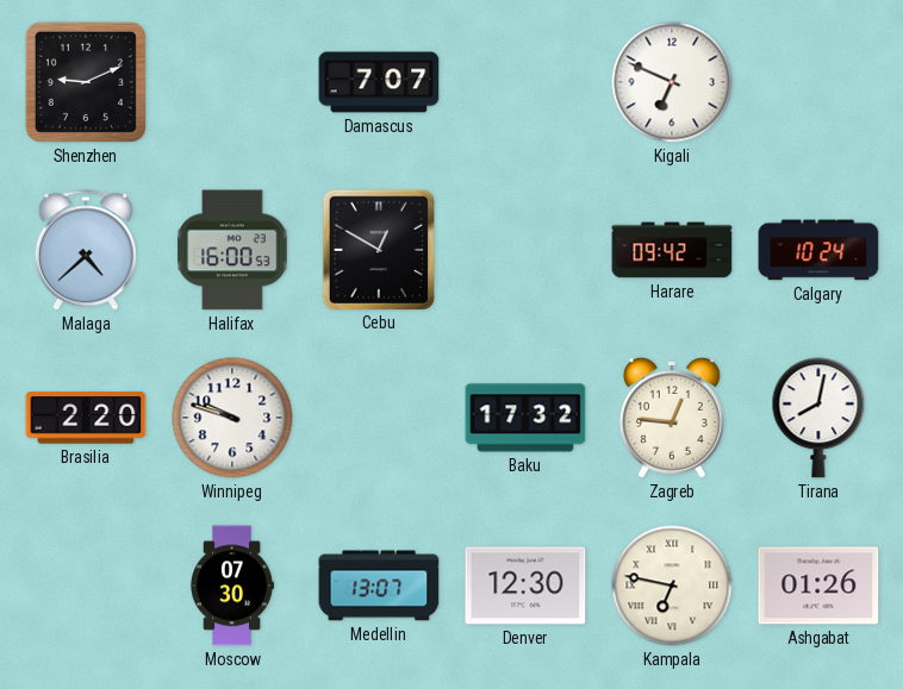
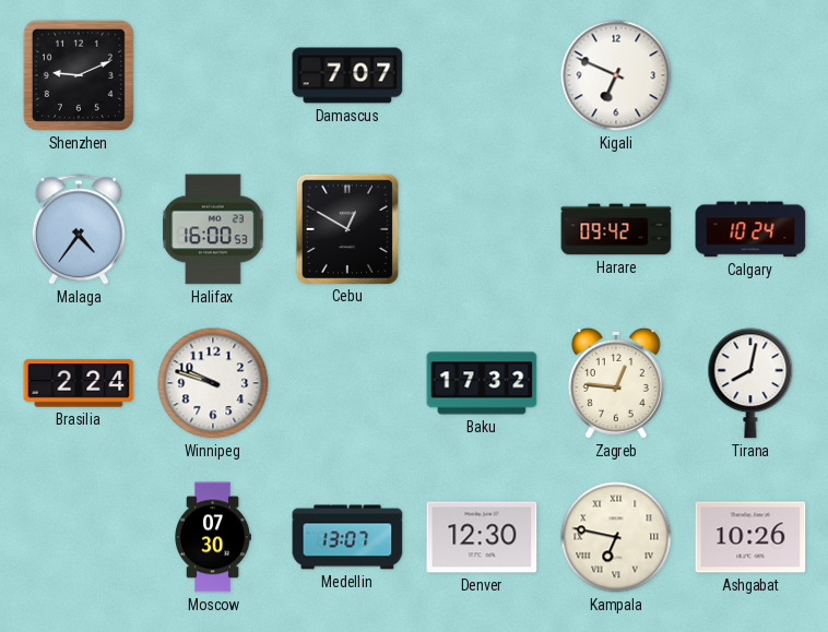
Malaga: 4:38 -> 4:36 (79, 229)
Brasilia: 2:20 -> 2:24 (79, 383)
Ashgabat: 01:26 -> 10:26 (750, 537)
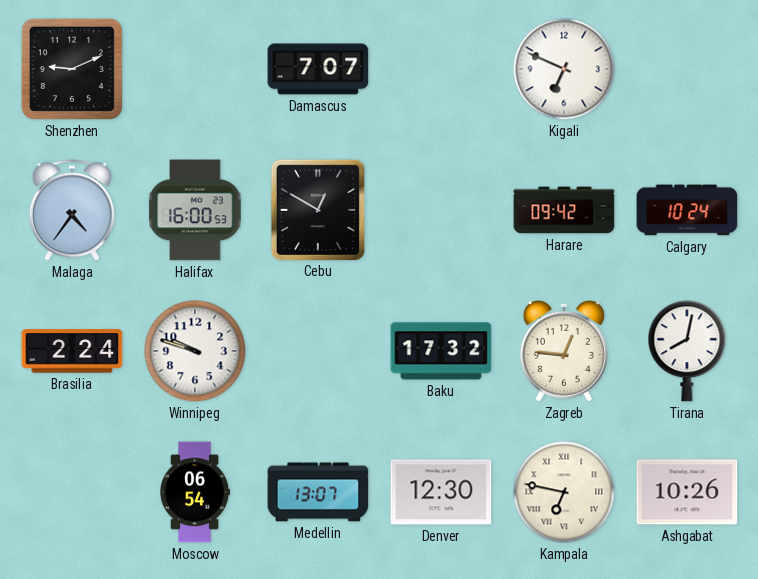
Moscow: 07:30 -> 06:54 (195, 492)
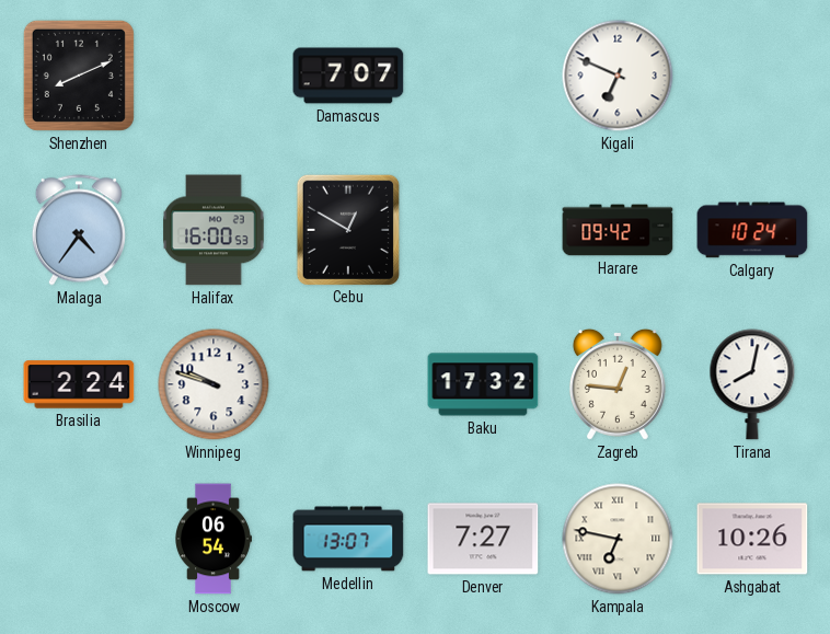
Shenzhen: 9:11 -> 8:11 (79, 76)
Denver: 12:30 -> 7:27 (483, 539)
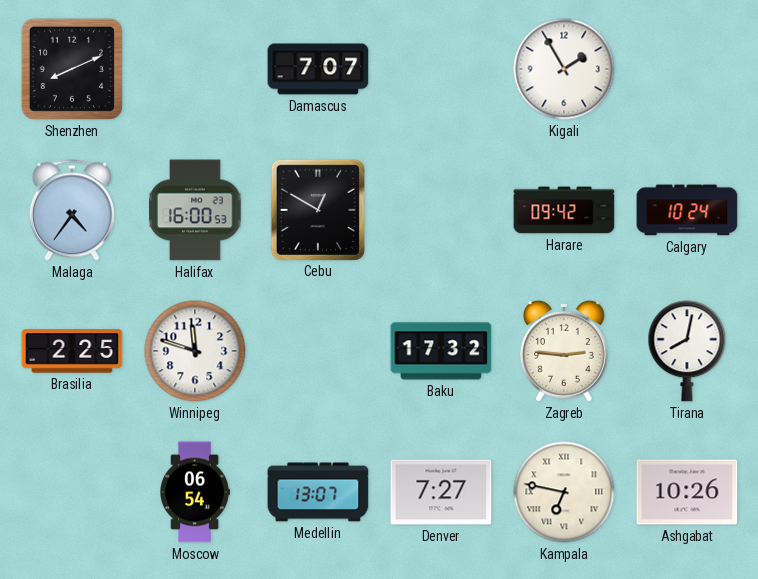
Kigali: 6:49 -> 1:55 (564, 69)
Brasilia: 2:24 -> 2:25 (72, 351)
Winnipeg: 9:48 -> 11:48 (195, 351)
Zagreb: 12:46 -> 2:46 (564, 351)
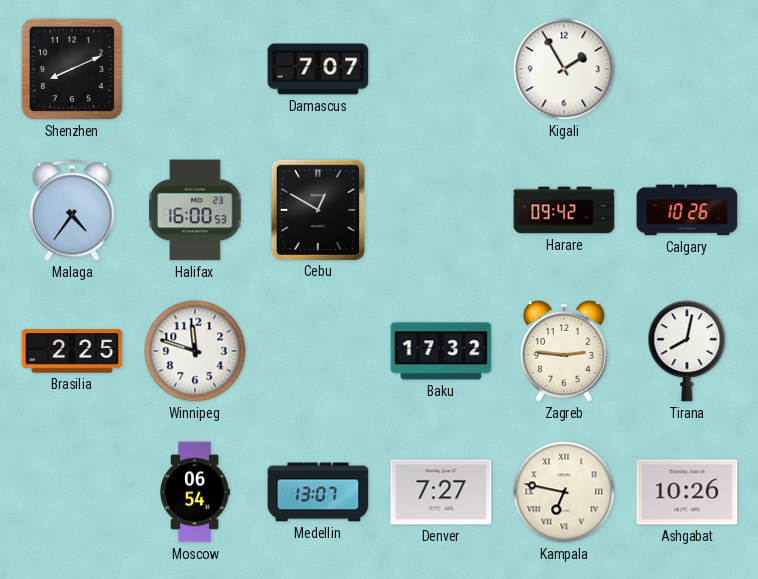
Calgary: 10:24 -> 10:26 (687, 210)
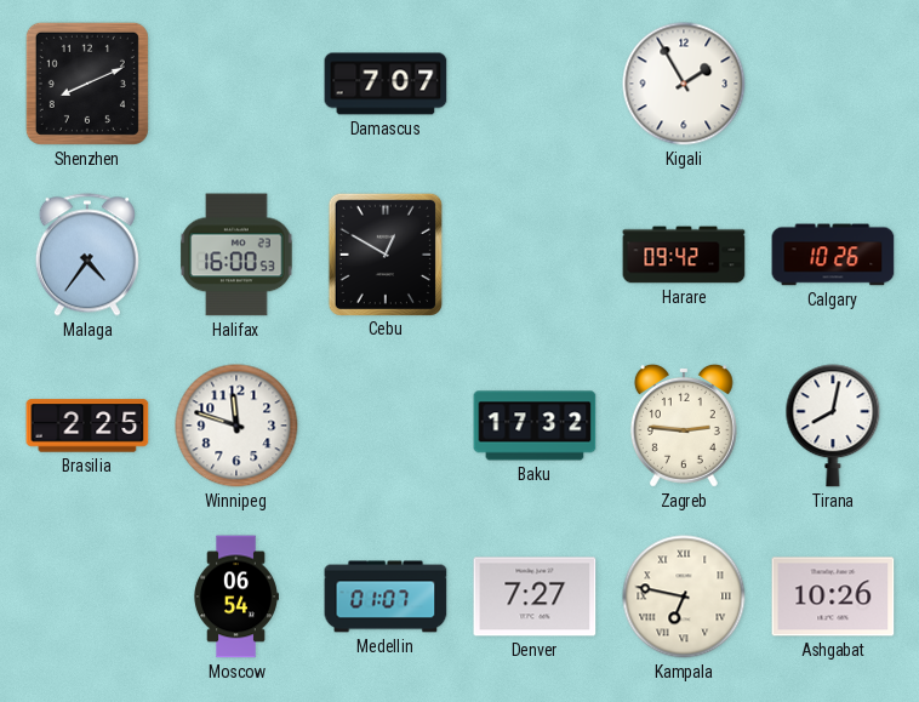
Medellin: 13:07 -> 01:07 (386, 597)
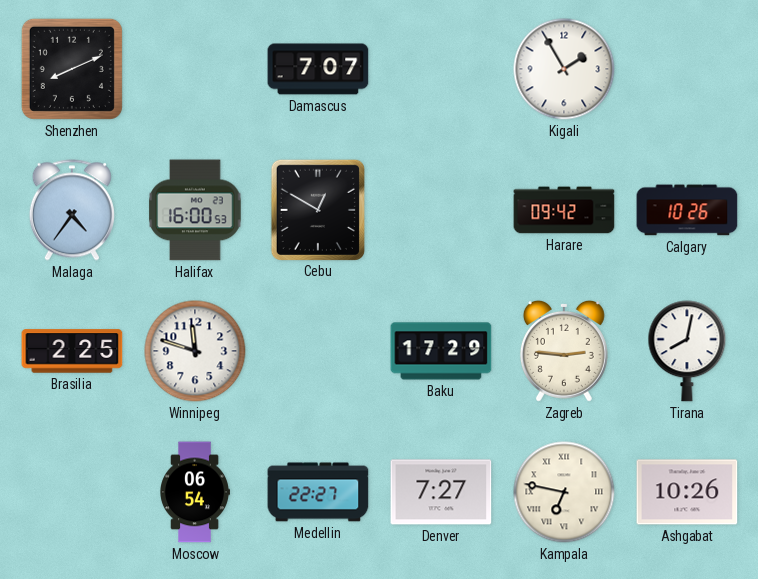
Baku: 17:32 -> 17:29 (441, 351)
Medellin: 01:07 -> 22:27 (318, 492)
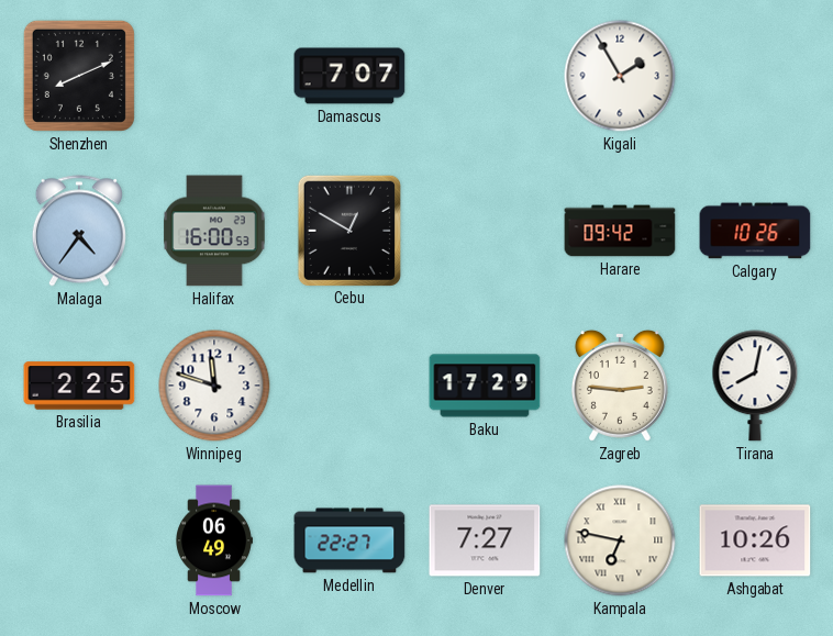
Moscow: 06:54 -> 06:49 (214, 540)
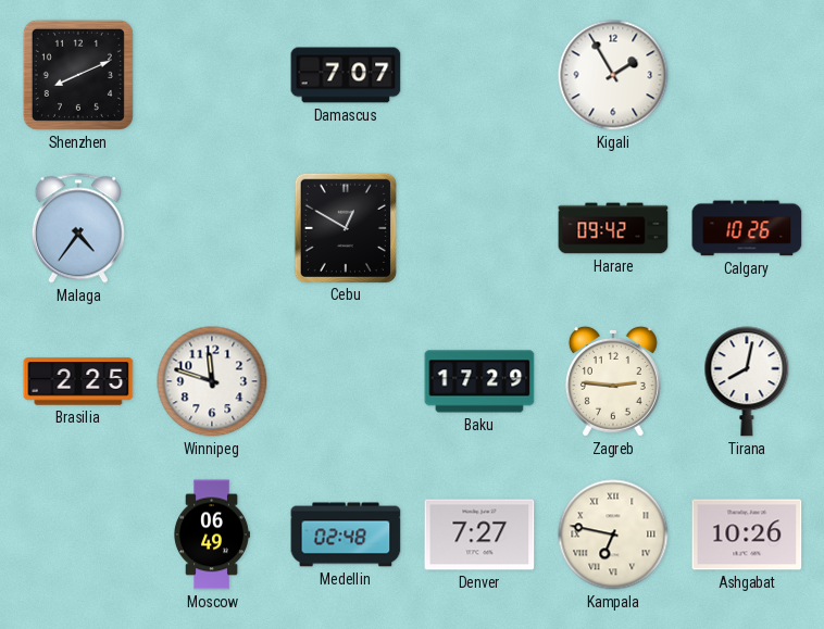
Halifax: 16:00 -> none (214, 231)
Medellin: 22:27 -> 02:48 (346, 534)
